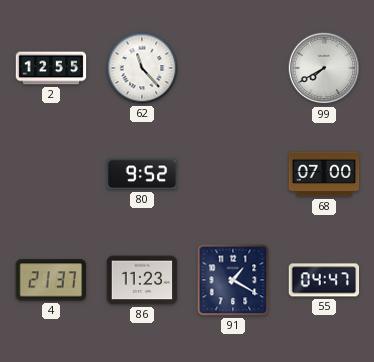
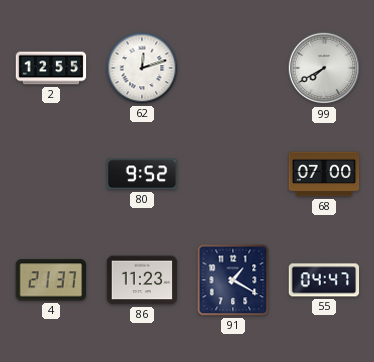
62: 11:23 -> 12:12 (142, 68)
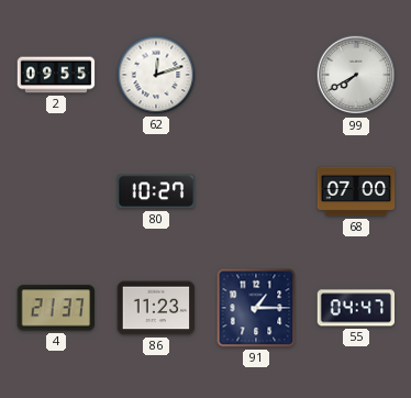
2: 12:55 -> 09:55 (56, 75)
80: 9:52 -> 10:27 (156, 191)
91: 1:20 -> 1:15 (256, 308)
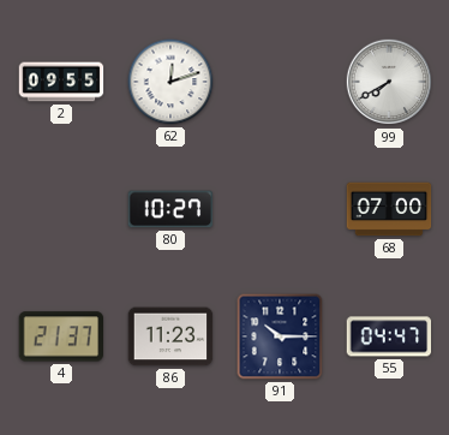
91: 1:15 -> 10:15 (280, 336)
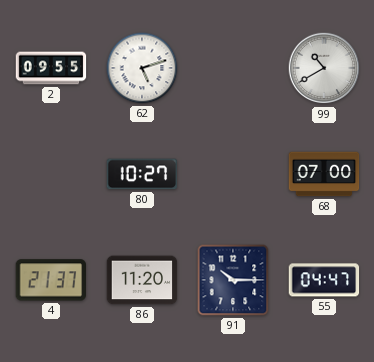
62: 12:12 -> 5:12 (142, 68)
99: 7:40 -> 10:40 (324, 68)
86: 11:23 -> 11:20 (142, 280)
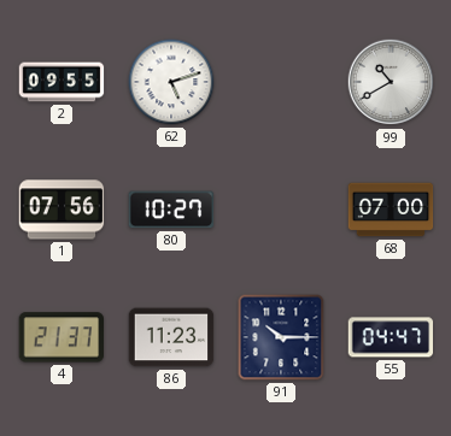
1: none -> 07:56 (61, 210)
86: 11:20 -> 11:23 (171, 337)
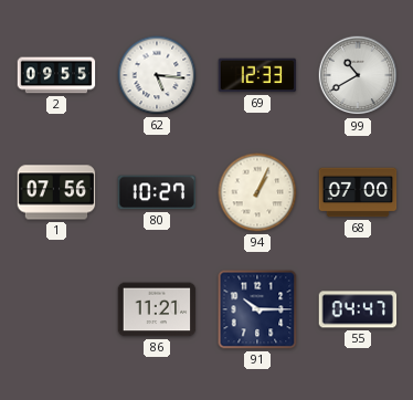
62: 5:12 -> 5:16 (157, 75)
69: none -> 12:33 (257, 75)
94: none -> 1:04 (257, 192)
4: 21:37 -> none (60, 337)
86: 11:23 -> 11:21 (157, 309)
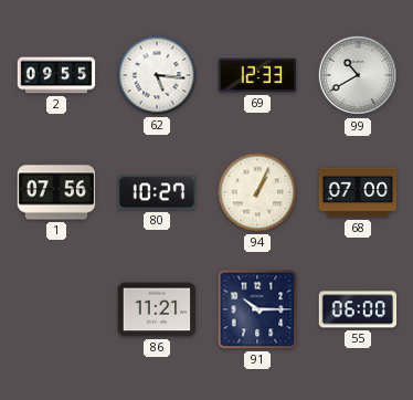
55: 04:47 -> 06:00 (358, 309)
